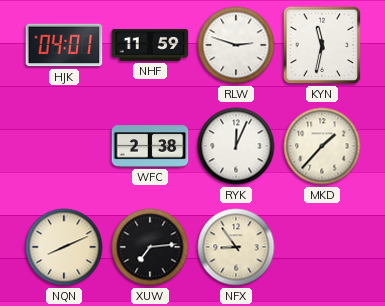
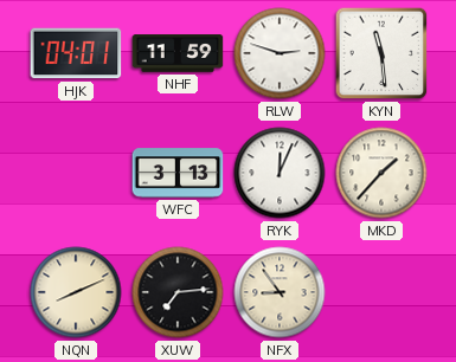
KYN: 11:32 -> 11:29 (381, 53)
WFC: 2:38 -> 3:13 (178, 173)
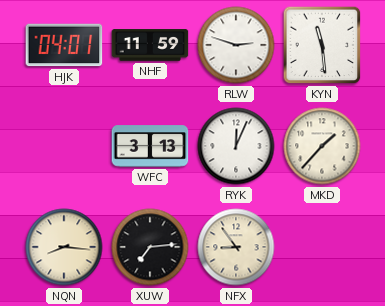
NQN: 8:11 -> 8:16 (64, 247)
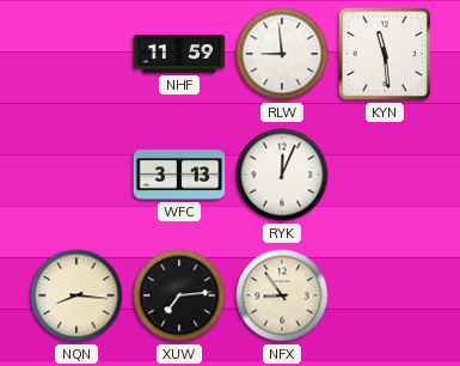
HJK: 04:01 -> none (64, 45)
RLW: 2:48 -> 8:59 (282, 54)
MKD: 1:37 -> none (322, 146)
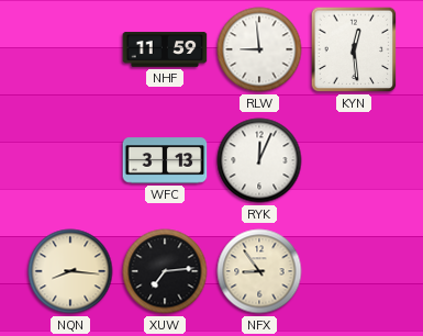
KYN: 11:29 -> 12:29 (354, 49)
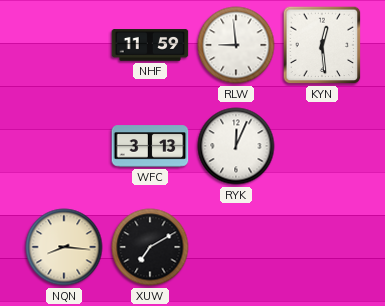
XUW: 7:14 -> 7:10 (150, 247)
NFX: 8:54 -> none (259, 271)
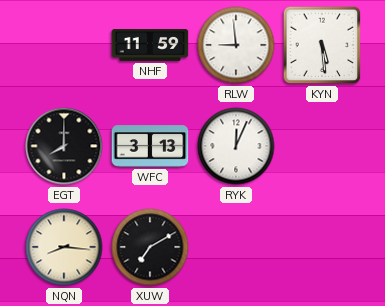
KYN: 12:29 -> 5:29 (322, 45)
EGT: none -> 8:00 (64, 146)
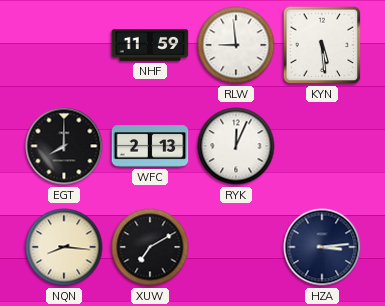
WFC: 3:13 -> 2:13 (150, 146)
HZA: none -> 3:14 (322, 247)
